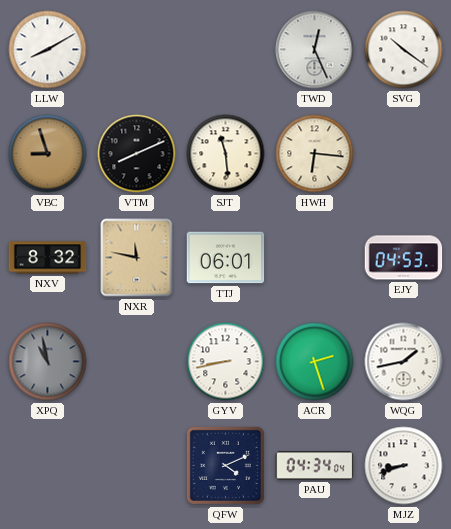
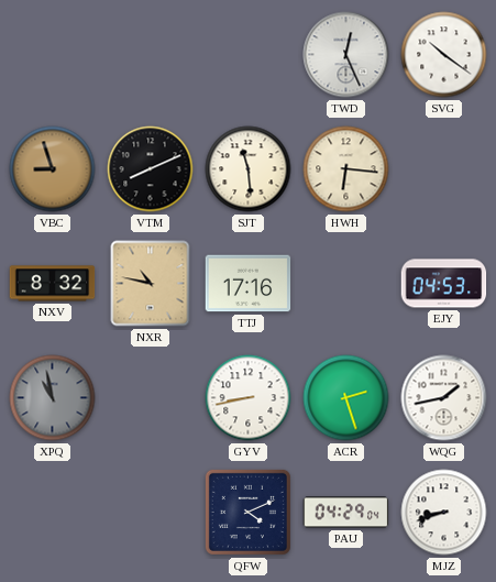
LLW: 8:10 -> none (48, 50)
NXR: 11:47 -> 10:47 (151, 284)
TTJ: 06:01 -> 17:16 (249, 284)
PAU: 04:34 -> 04:29 (346, 513)
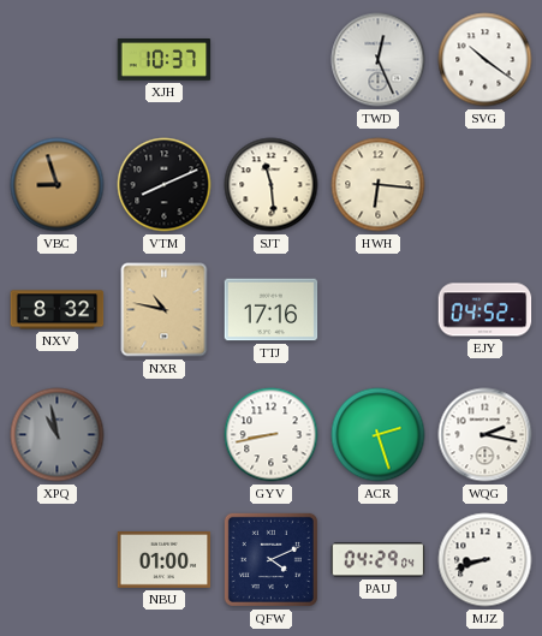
XJH: none -> 10:37 (165, 60)
EJY: 04:53 -> 04:52 (486, 310)
WQG: 1:43 -> 2:17 (486, 435)
NBU: none -> 01:00 (165, 559)
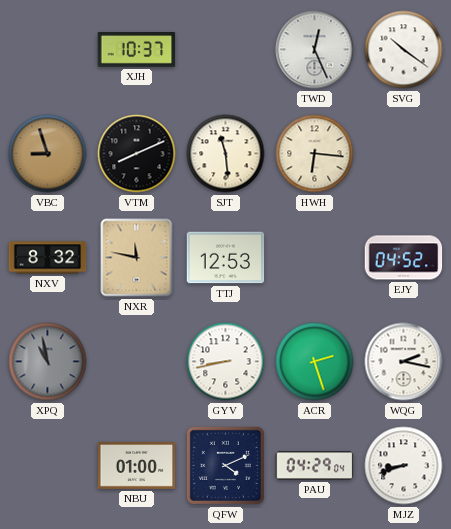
NXR: 10:47 -> 11:47 (137, 258)
TTJ: 17:16 -> 12:53 (226, 258)
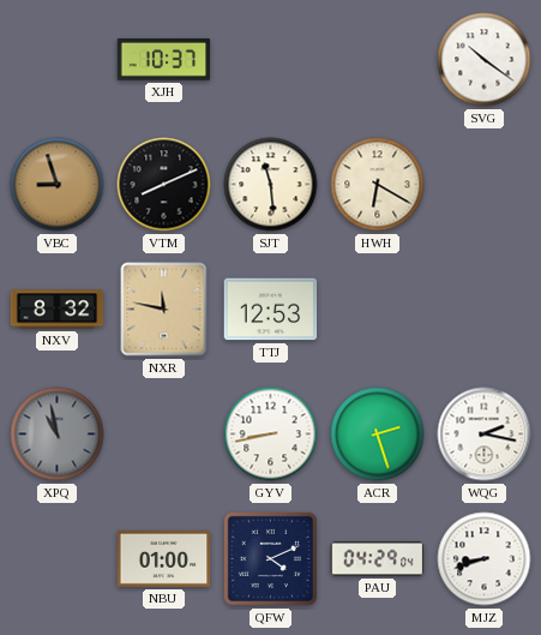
TWD: 12:26 -> none (315, 50)
HWH: 6:16 -> 6:20 (378, 185)
EJY: 04:52 -> none (404, 258)
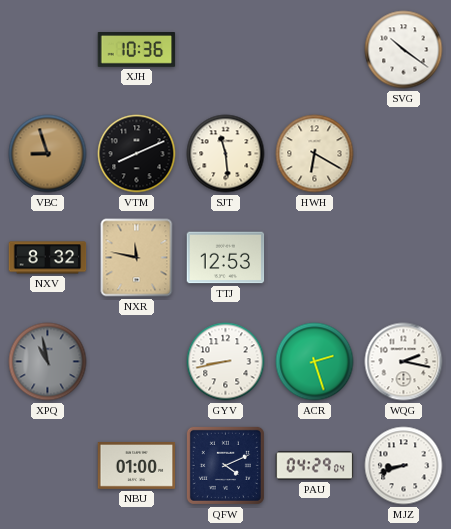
XJH: 10:37 -> 10:36 (137, 50)
